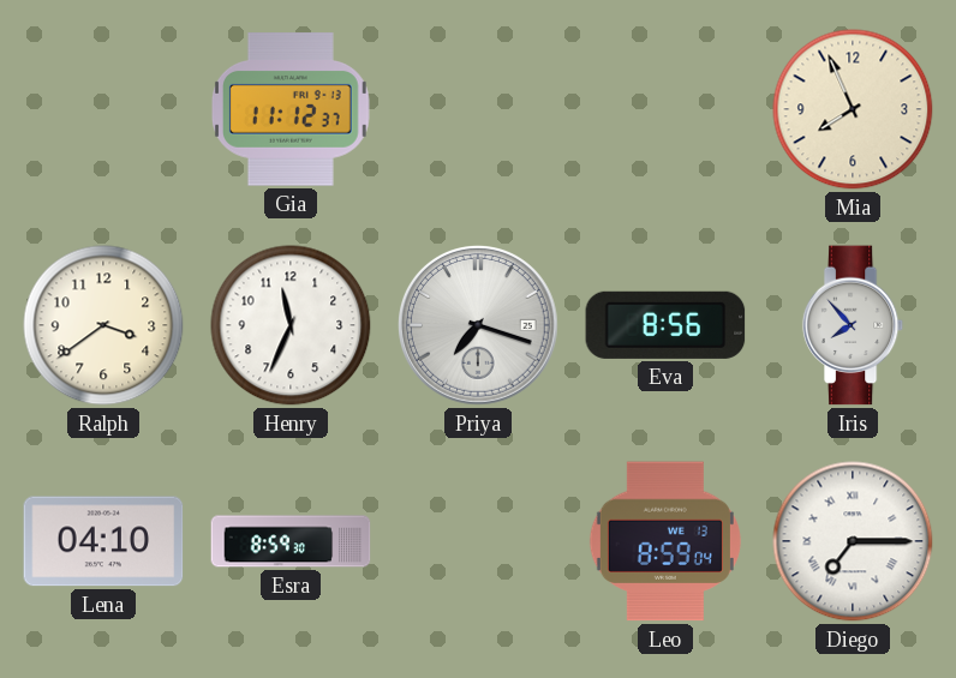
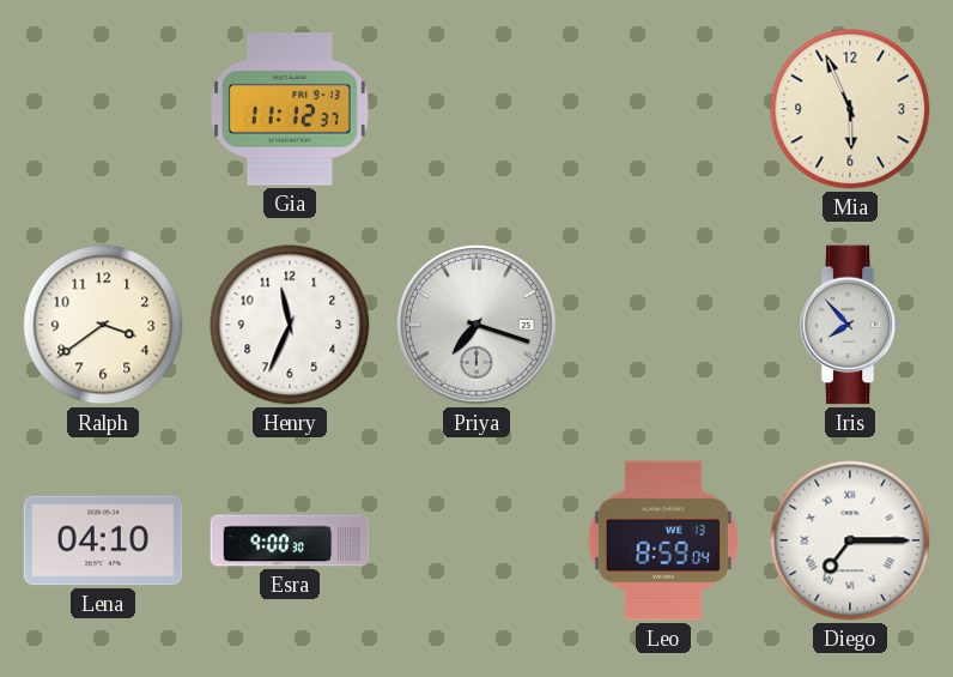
Mia: 7:56 -> 5:56 (850, 109)
Eva: 8:56 -> none (665, 325)
Esra: 8:59 -> 9:00 (290, 540)
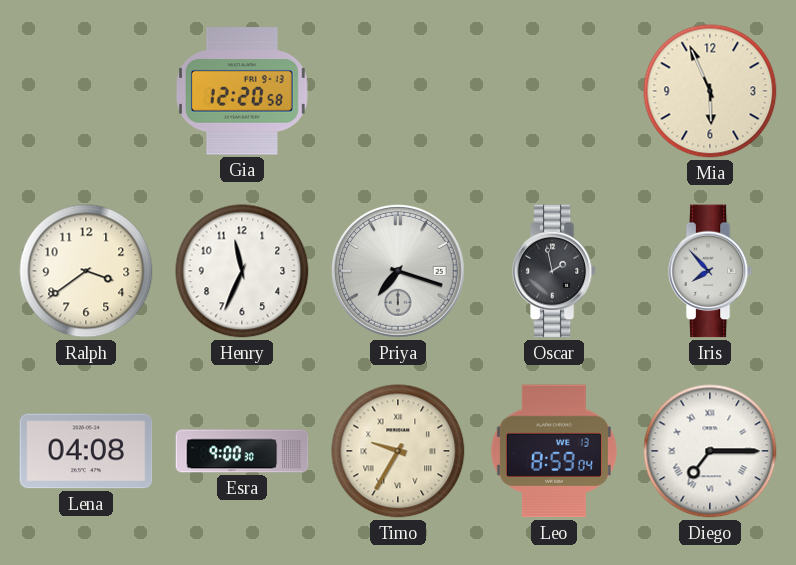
Gia: 11:12 -> 12:20 (242, 91)
Oscar: none -> 1:58 (554, 271)
Lena: 04:10 -> 04:08 (86, 451)
Timo: none -> 9:35 (398, 451)
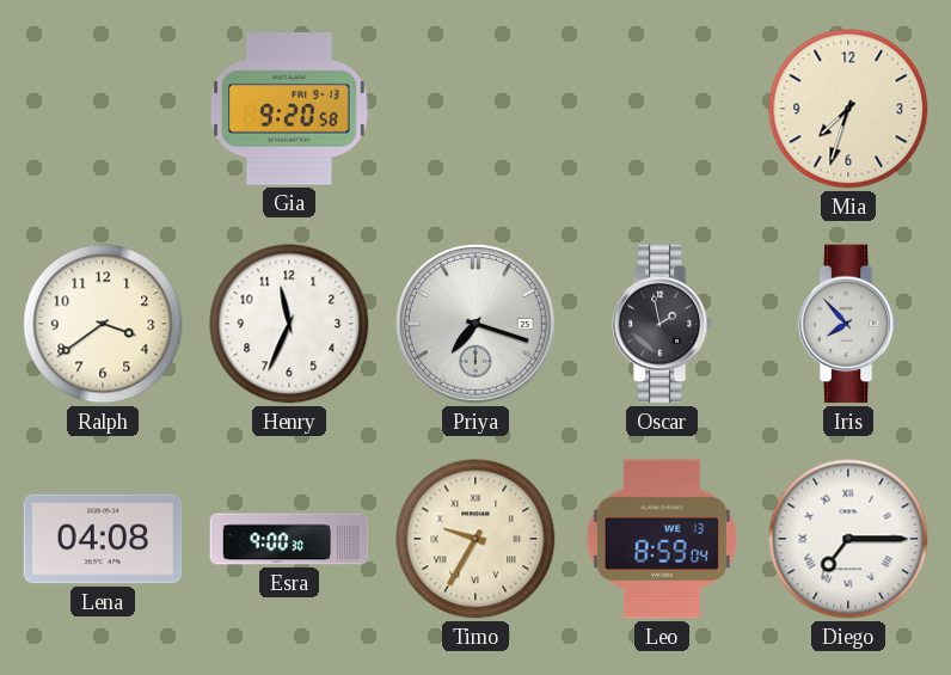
Gia: 12:20 -> 9:20 (289, 109)
Mia: 5:56 -> 7:33 (848, 109)
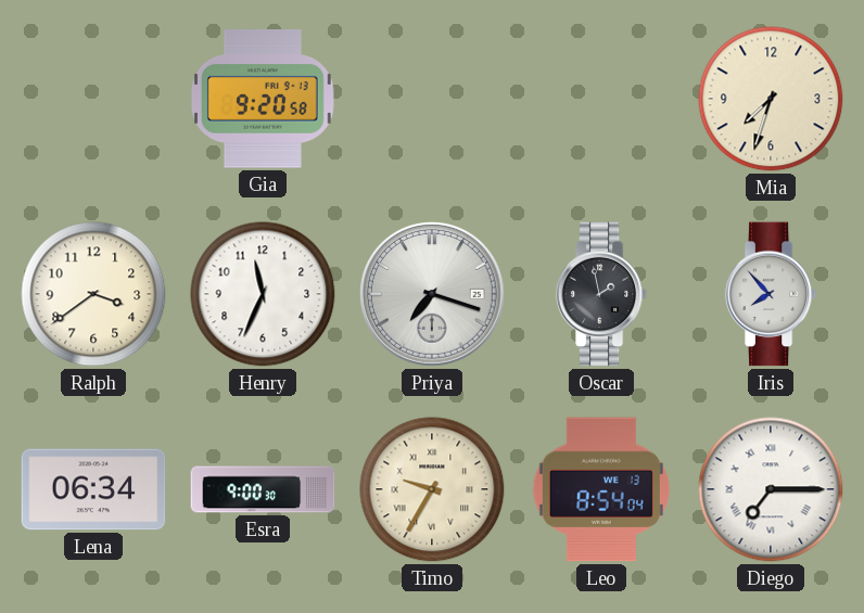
Lena: 04:08 -> 06:34 (93, 489)
Leo: 8:59 -> 8:54 (601, 489)
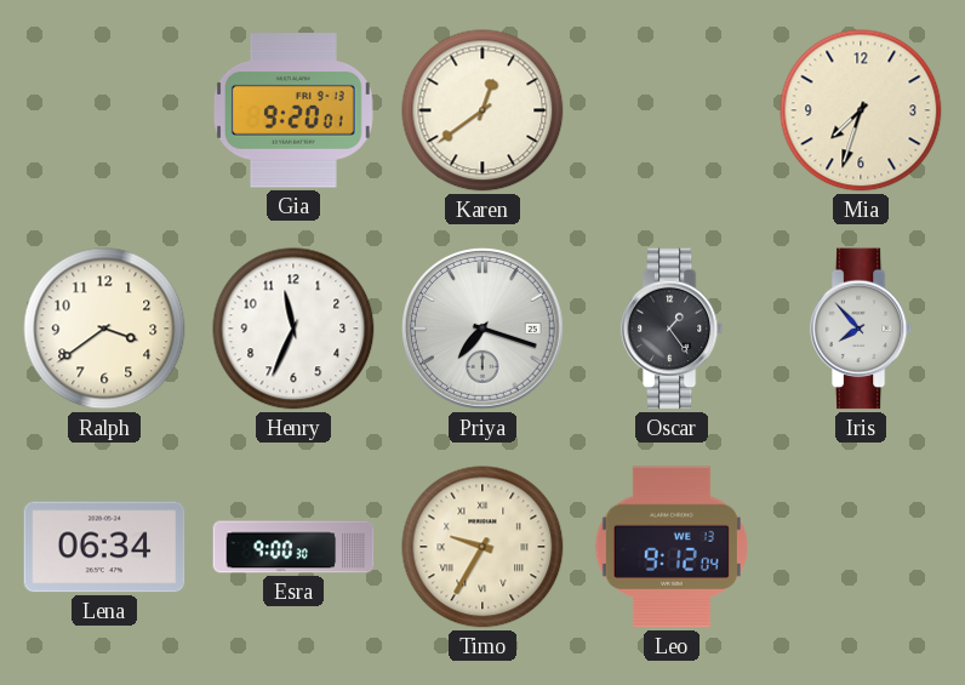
Gia: 9:20:58 -> 9:20:01 (293, 110)
Karen: none -> 12:39 (482, 110)
Oscar: 1:58 -> 1:24 (672, 329)
Leo: 8:54 -> 9:12 (672, 547)
Diego: 7:15 -> none (771, 489)
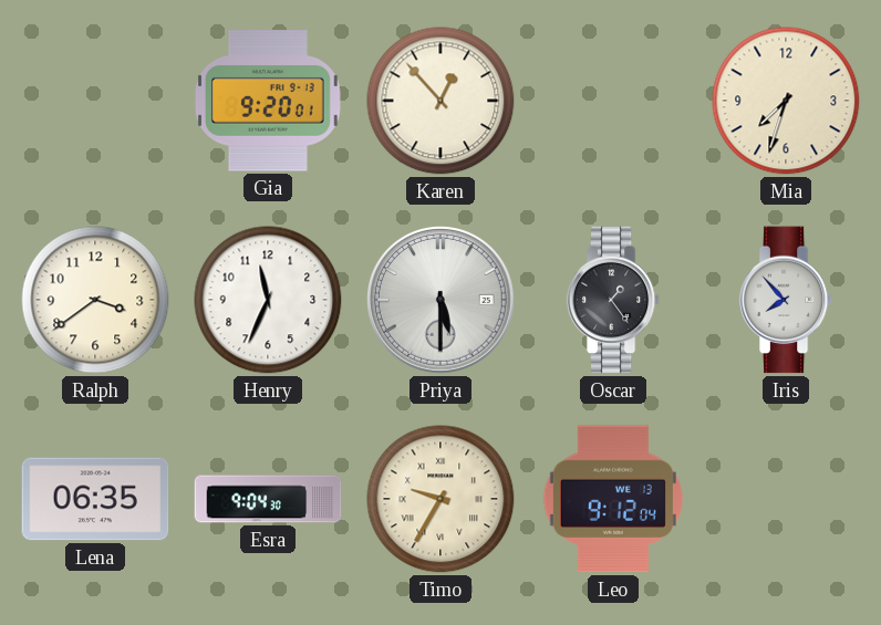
Karen: 12:39 -> 12:53 (441, 101)
Priya: 7:18 -> 5:30 (442, 301)
Lena: 06:34 -> 06:35 (95, 499)
Esra: 9:00 -> 9:04 (268, 499)
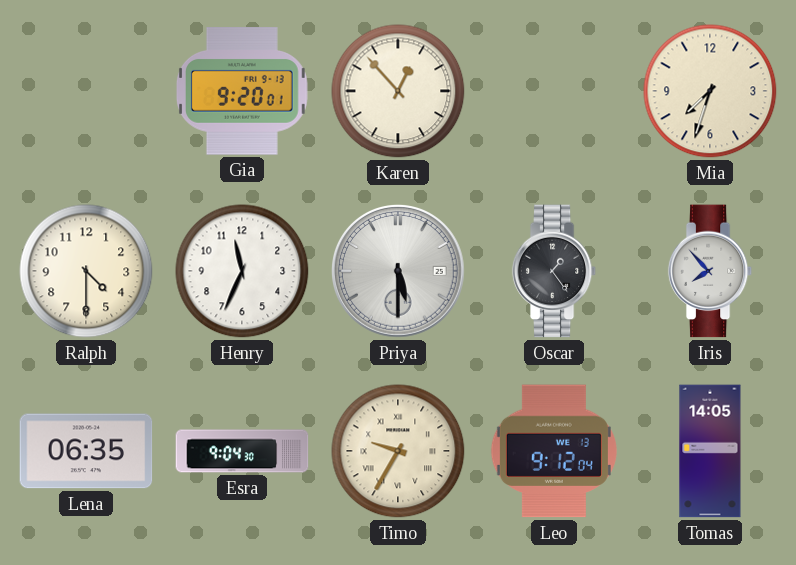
Ralph: 3:39 -> 4:30 (86, 271)
Tomas: none -> 14:05 (710, 451)
